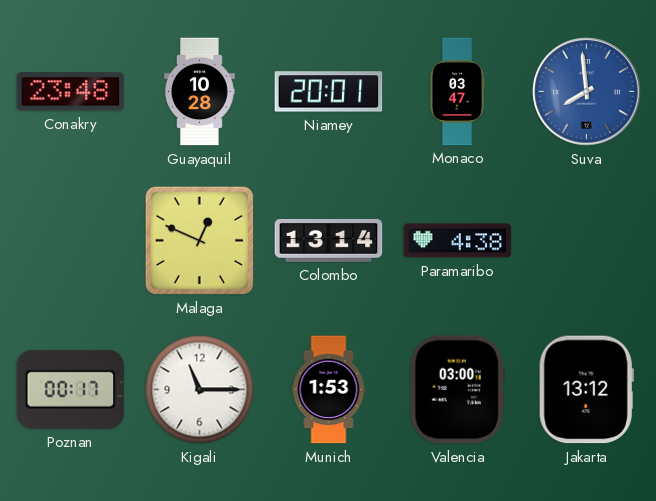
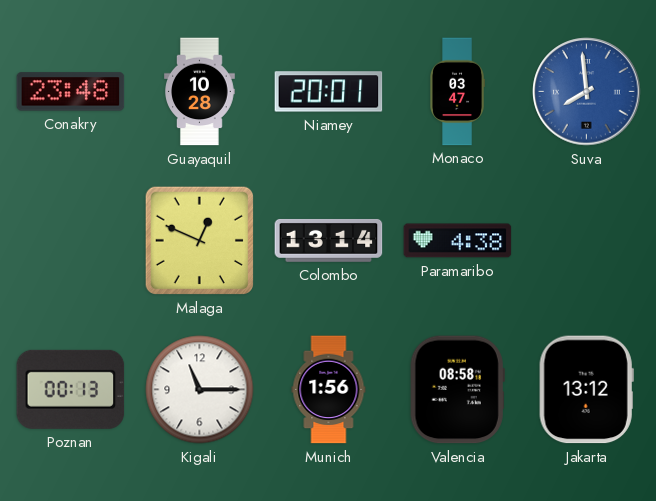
Poznan: 00:17 -> 00:13 (71, 389)
Munich: 1:53 -> 1:56 (329, 390)
Valencia: 03:00 -> 08:58 (457, 390)
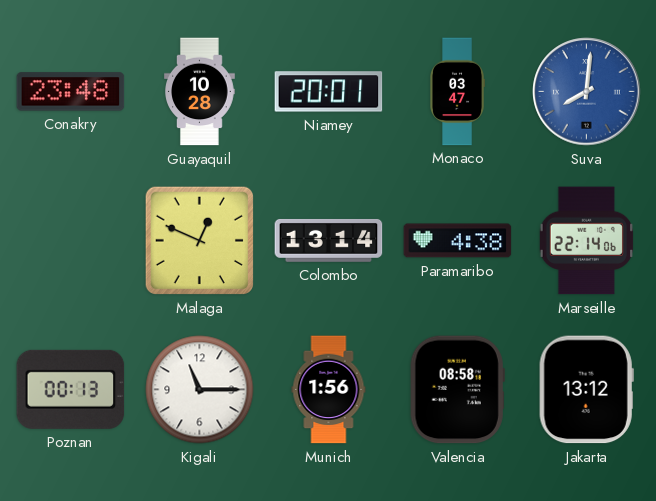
Suva: 7:59 -> 8:01 (587, 92)
Marseille: none -> 22:14 (586, 241)
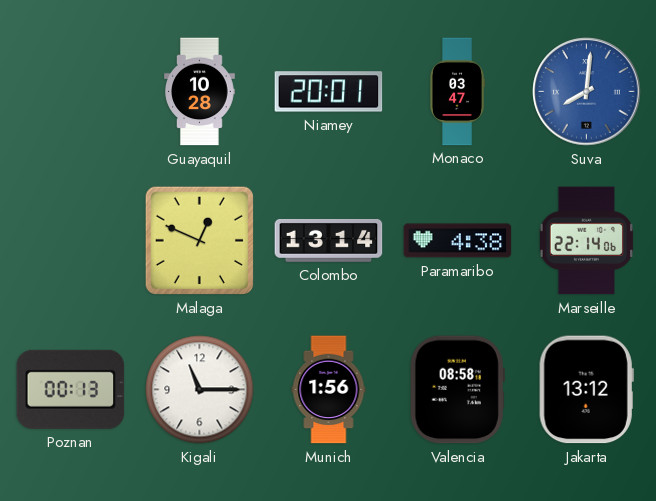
Conakry: 23:48 -> none (71, 92)
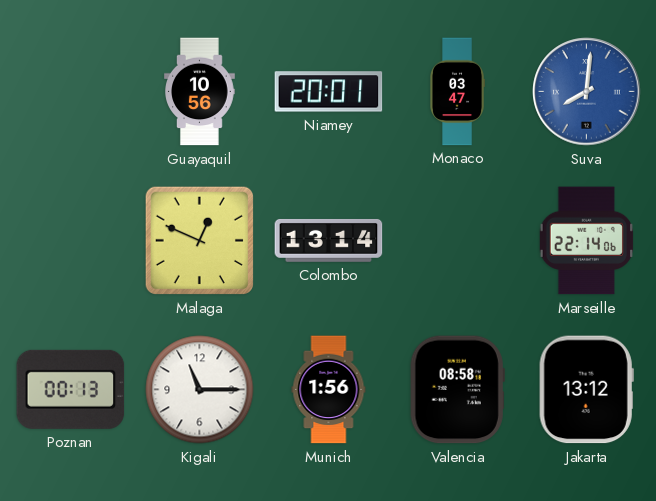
Guayaquil: 10:28 -> 10:56 (200, 92)
Paramaribo: 4:38 -> none (458, 241)
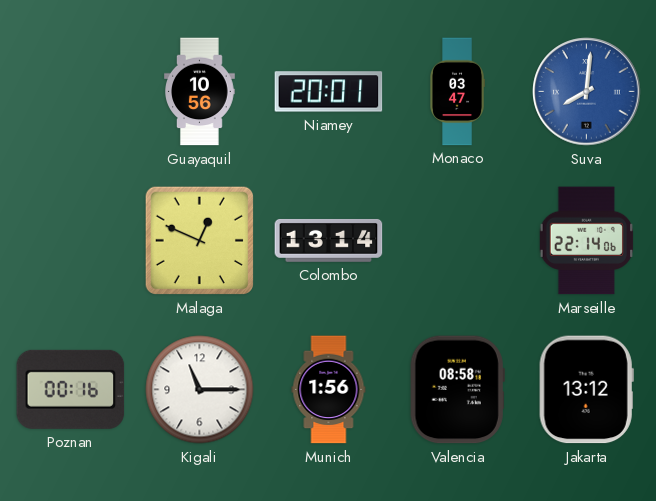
Poznan: 00:13 -> 00:16 (71, 389)
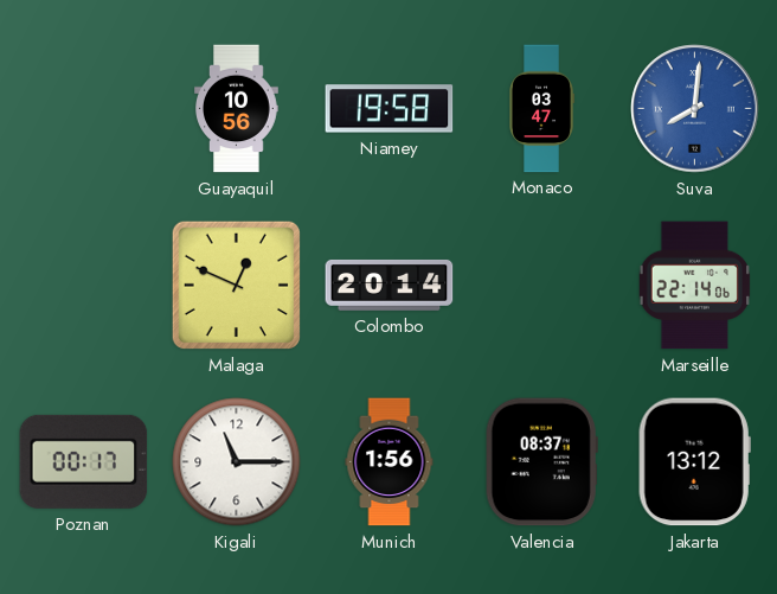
Niamey: 20:01 -> 19:58 (390, 109)
Colombo: 13:14 -> 20:14 (390, 286)
Poznan: 00:16 -> 00:17 (84, 461)
Valencia: 08:58 -> 08:37 (541, 462)
